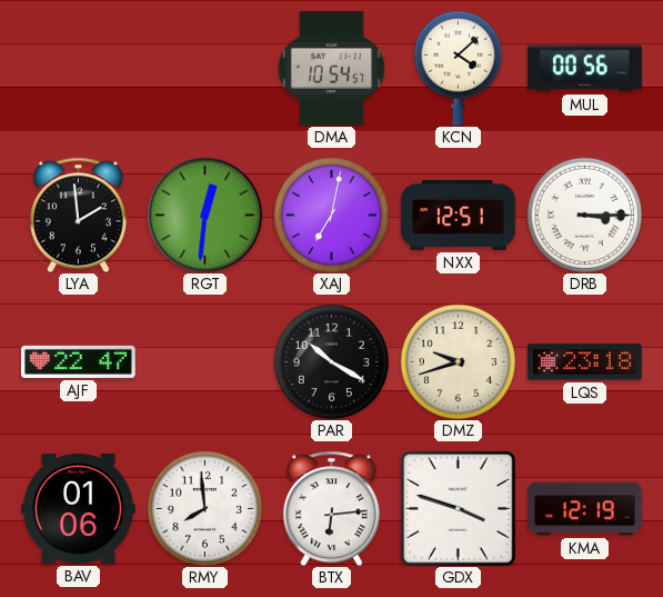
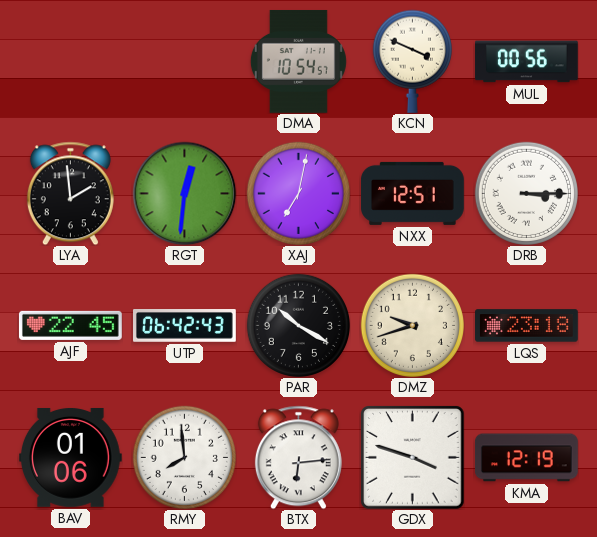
KCN: 4:08 -> 3:49 (412, 61)
AJF: 22:47 -> 22:45 (71, 325)
UTP: none -> 06:42 (185, 326)
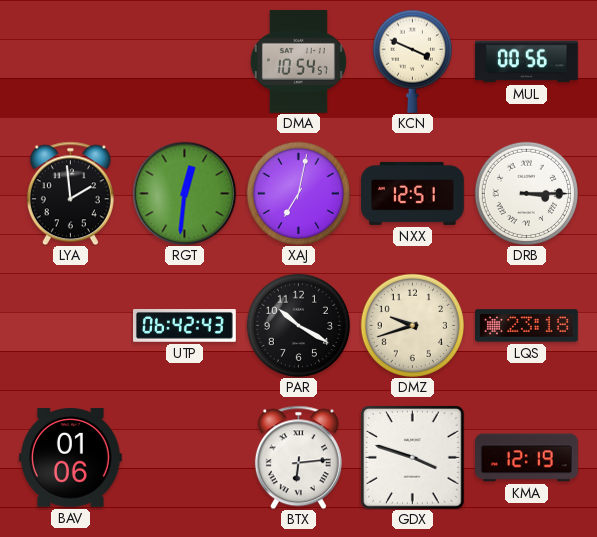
AJF: 22:45 -> none (71, 325)
RMY: 7:59 -> none (184, 457)
